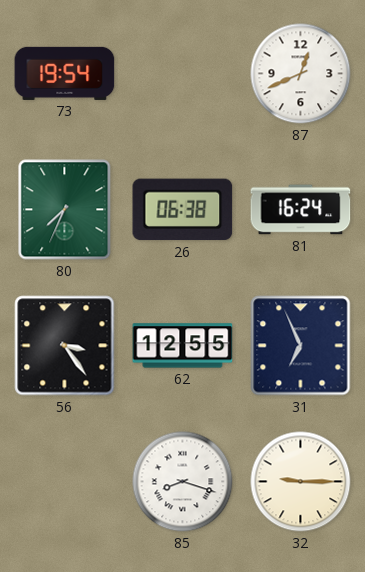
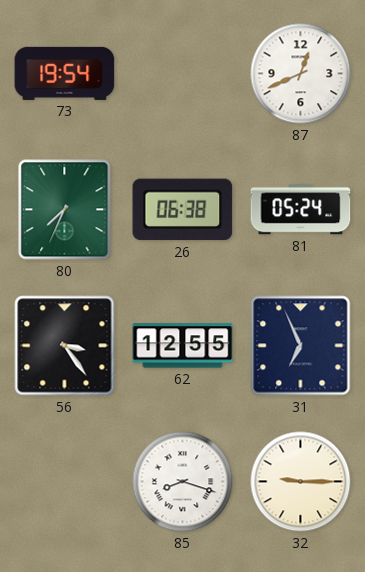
81: 16:24 -> 05:24 (301, 210)
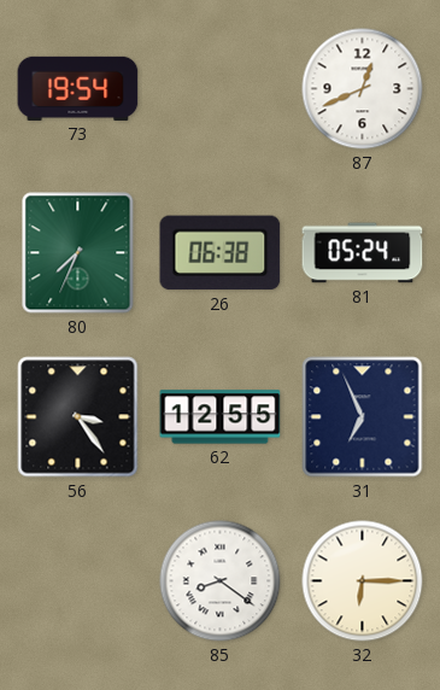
85: 8:18 -> 8:21 (221, 581)
32: 9:15 -> 6:15 (363, 581)
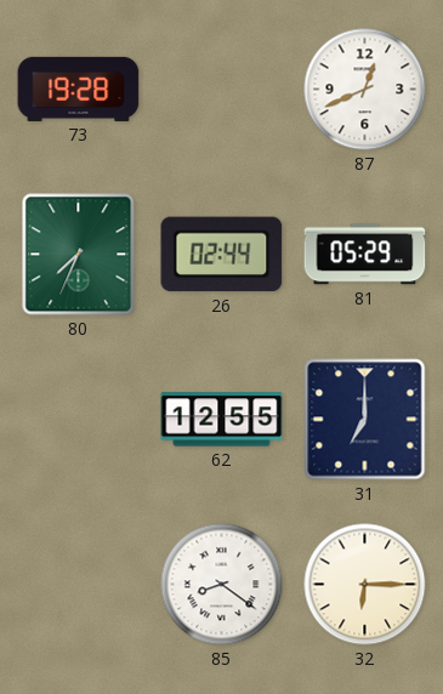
73: 19:54 -> 19:28 (79, 89)
26: 06:38 -> 02:44 (222, 255)
81: 05:24 -> 05:29 (365, 255)
56: 3:24 -> none (78, 417)
31: 6:56 -> 7:00 (365, 420)
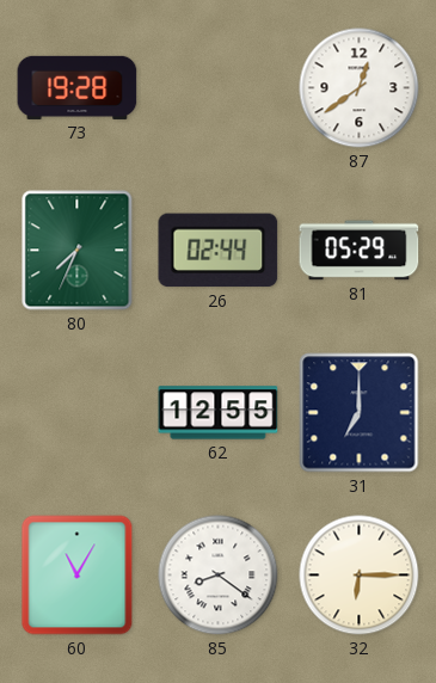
87: 12:41 -> 12:39 (360, 88)
60: none -> 11:05 (78, 576)
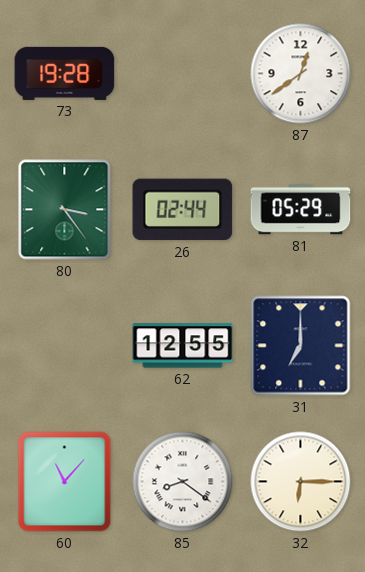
80: 7:34 -> 3:24 (65, 210)
60: 11:05 -> 11:07 (65, 482)
